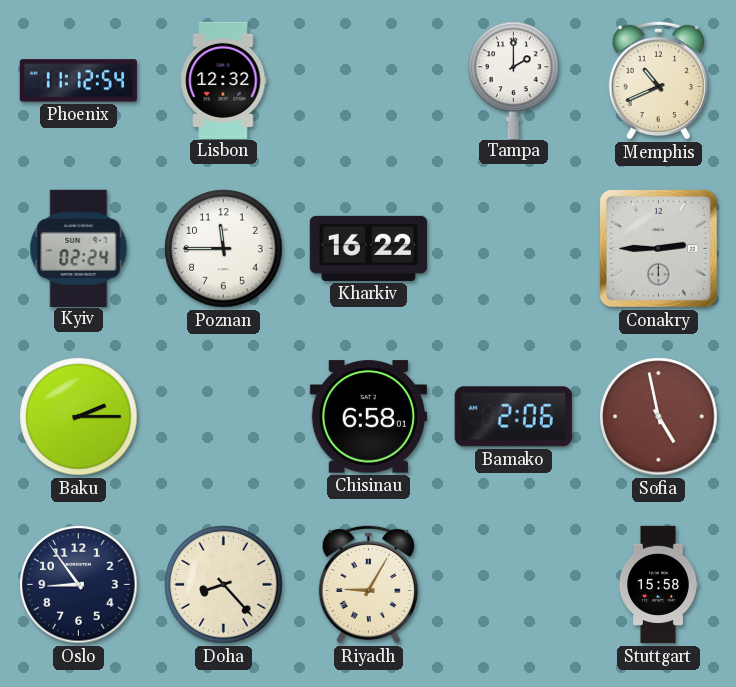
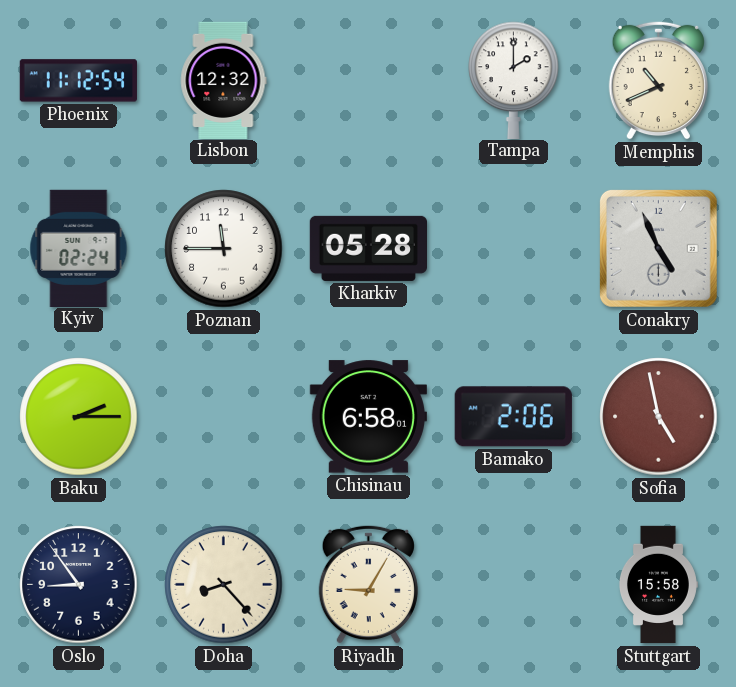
Kharkiv: 16:22 -> 05:28 (368, 248)
Conakry: 2:45 -> 4:56 (658, 248)
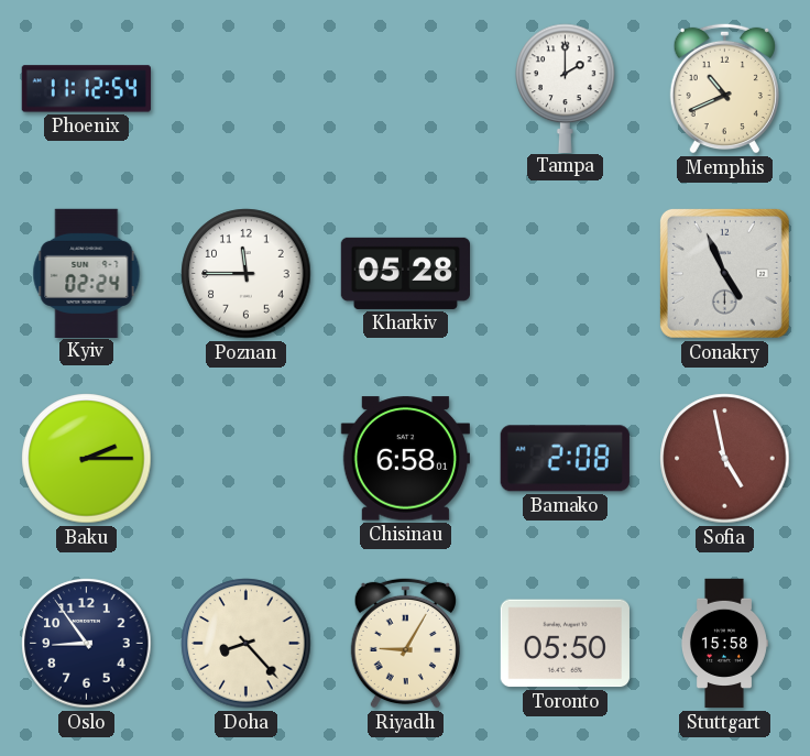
Lisbon: 12:32 -> none (224, 80)
Bamako: 2:06 -> 2:08 (565, 459)
Toronto: none -> 05:50 (565, 644)
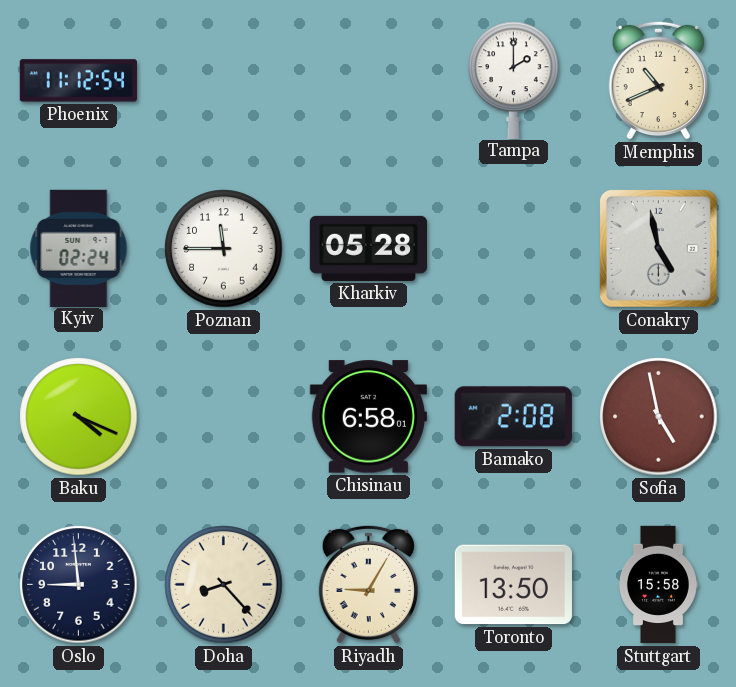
Conakry: 4:56 -> 4:58 (658, 248)
Baku: 2:15 -> 4:19 (79, 417)
Oslo: 8:54 -> 8:59 (79, 585)
Toronto: 05:50 -> 13:50 (513, 585)
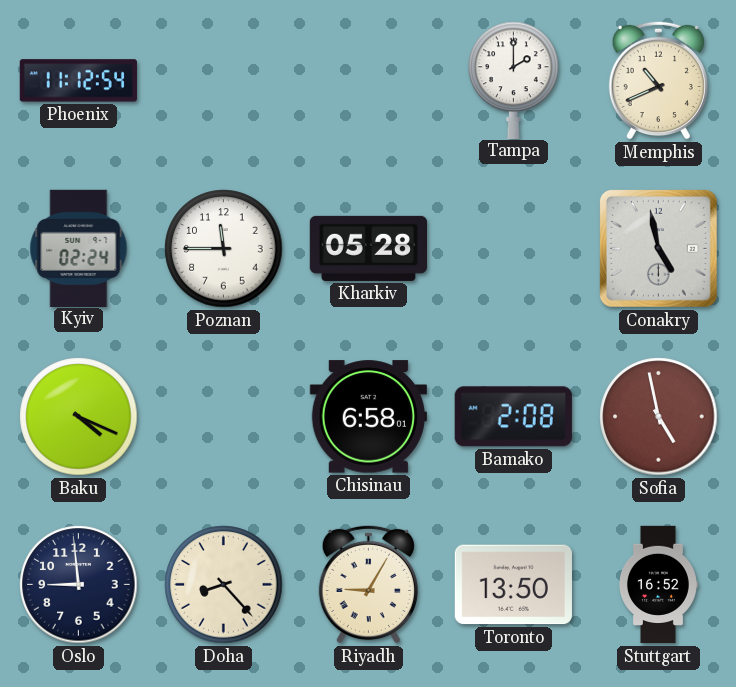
Stuttgart: 15:58 -> 16:52 (658, 585)
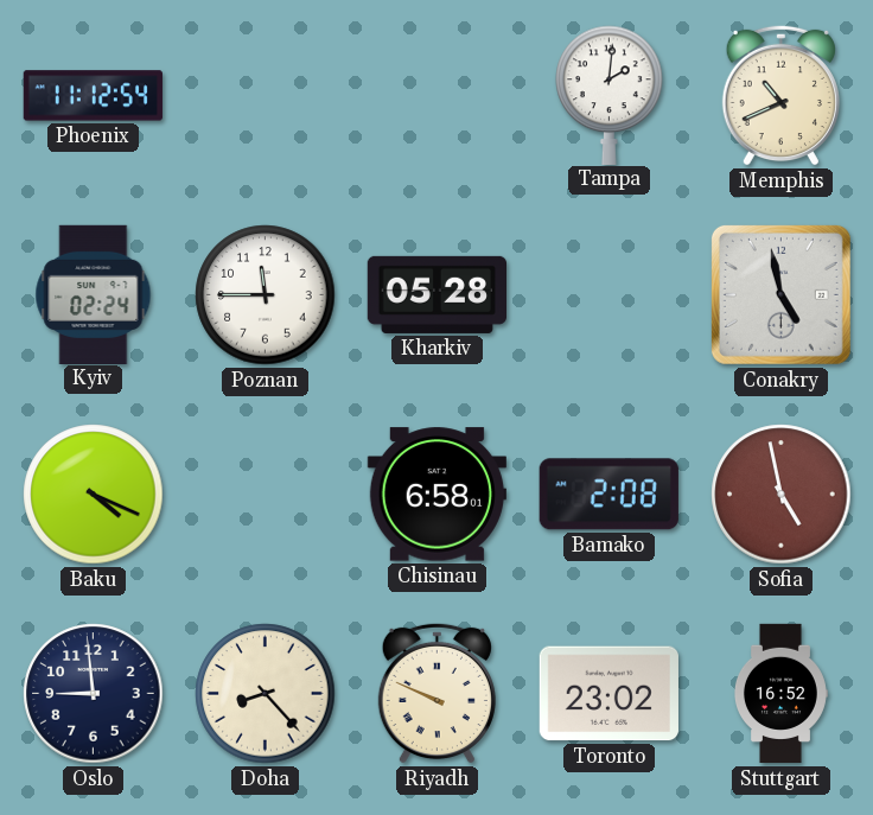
Tampa: 2:00 -> 2:01 (610, 95)
Riyadh: 9:05 -> 9:49 (436, 693)
Toronto: 13:50 -> 23:02 (608, 694)
